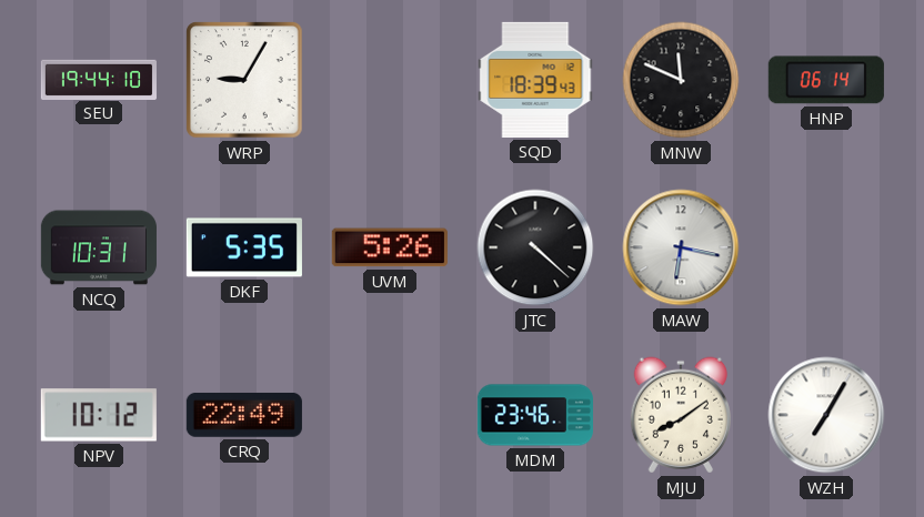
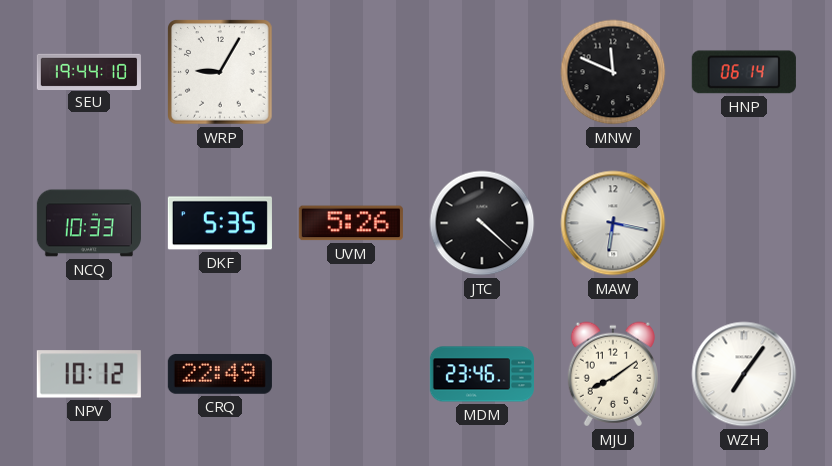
SQD: 18:39 -> none (535, 80)
NCQ: 10:31 -> 10:33 (89, 223)
WZH: 7:05 -> 7:06 (744, 374)
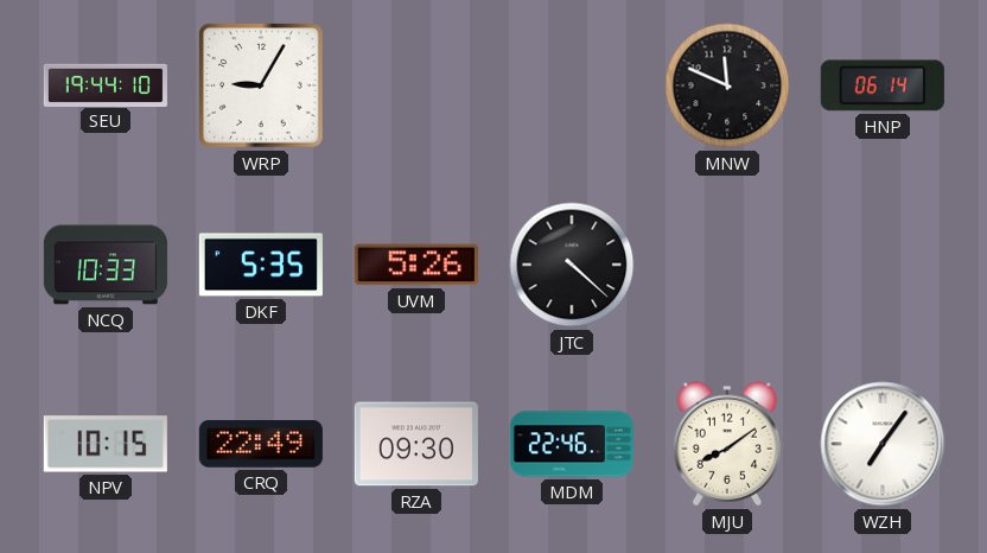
MAW: 6:17 -> none (613, 223)
NPV: 10:12 -> 10:15 (106, 444)
RZA: none -> 09:30 (416, 444)
MDM: 23:46 -> 22:46 (572, 444)
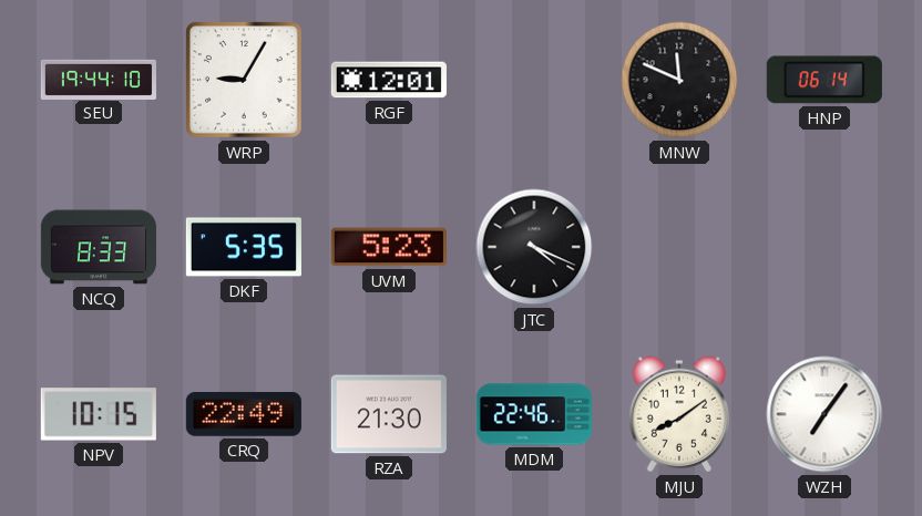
RGF: none -> 12:01 (389, 80)
NCQ: 10:33 -> 8:33 (99, 247)
UVM: 5:26 -> 5:23 (389, 247)
JTC: 4:22 -> 4:19 (534, 247)
RZA: 09:30 -> 21:30 (389, 414)
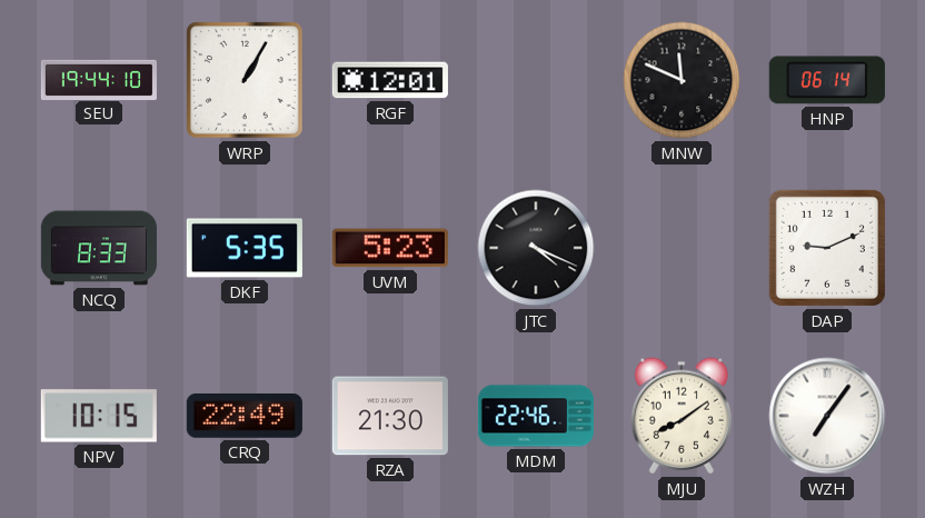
WRP: 9:05 -> 1:05 (245, 80)
DAP: none -> 9:11 (827, 248)
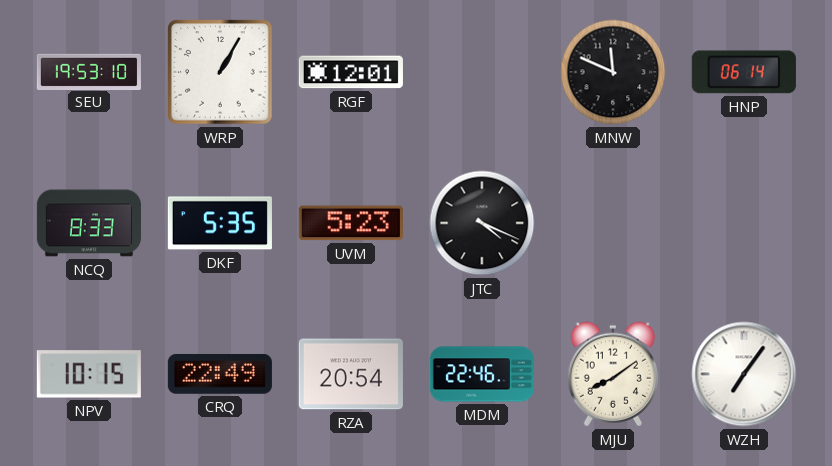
SEU: 19:44 -> 19:53 (89, 71)
DAP: 9:11 -> none (827, 248)
RZA: 21:30 -> 20:54 (351, 374)
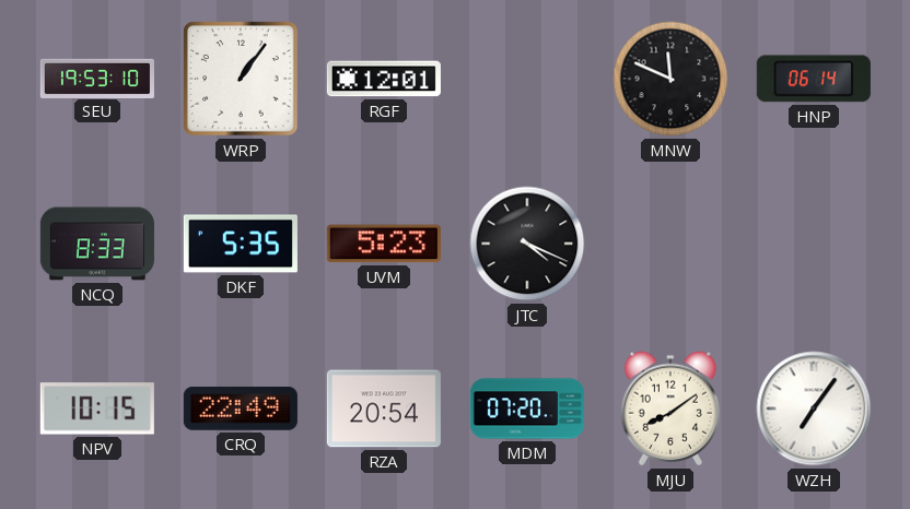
WRP: 1:05 -> 1:06 (241, 79)
MDM: 22:46 -> 07:20 (527, 409)
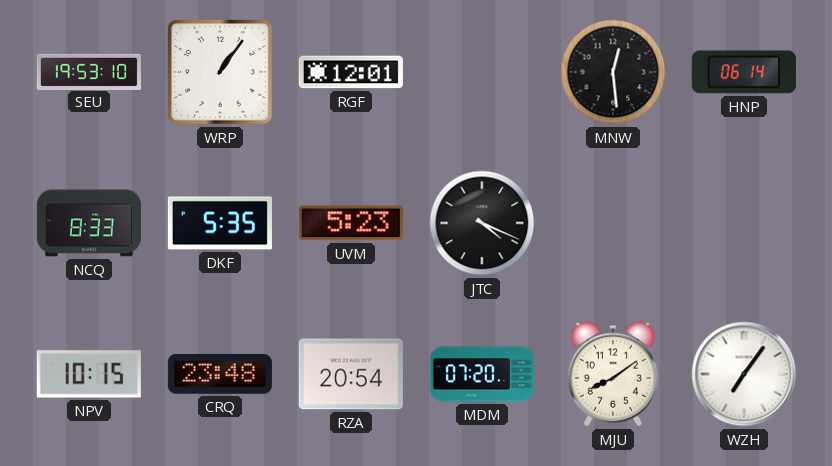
MNW: 11:49 -> 12:29 (613, 72)
CRQ: 22:49 -> 23:48 (220, 374)
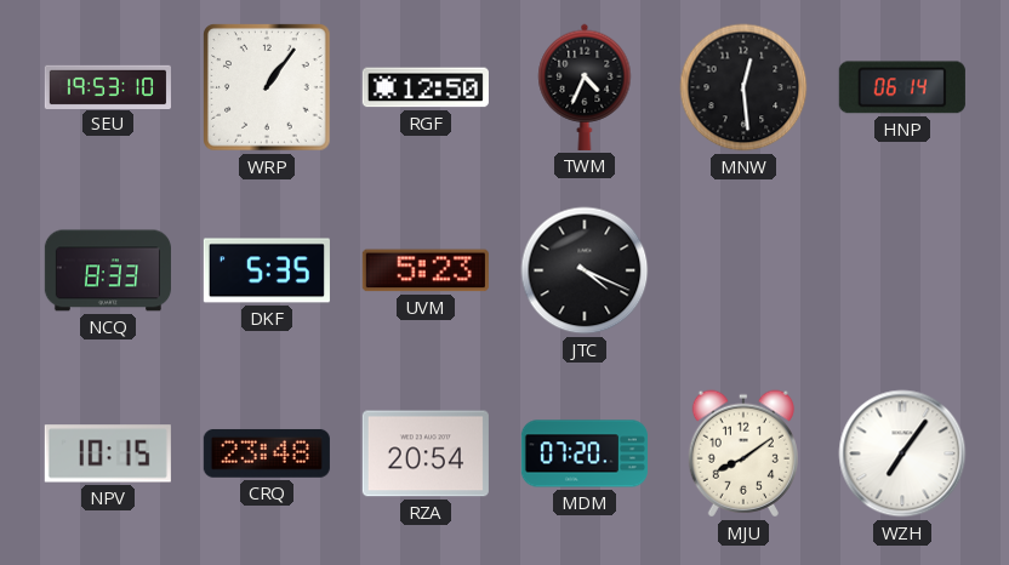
RGF: 12:01 -> 12:50 (426, 87)
TWM: none -> 4:34 (585, 87)
